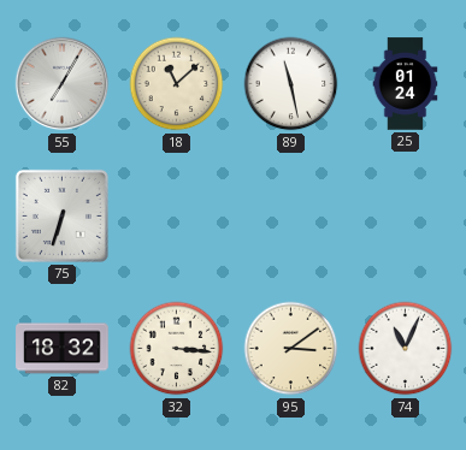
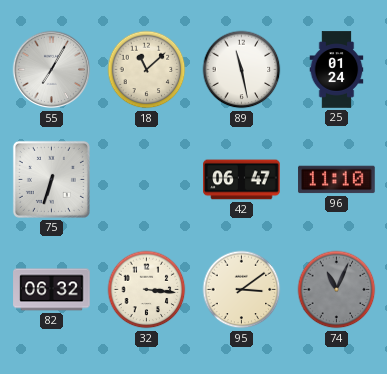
42: none -> 06:47 (242, 180)
96: none -> 11:10 (337, 180)
82: 18:32 -> 06:32 (52, 290)
74 dial: white -> grey (337, 290)
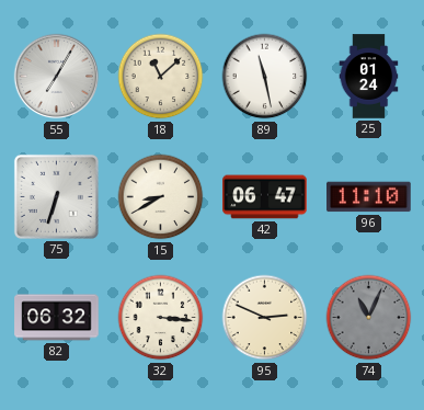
15: none -> 8:40 (161, 197)
95: 3:09 -> 2:49 (265, 318)
